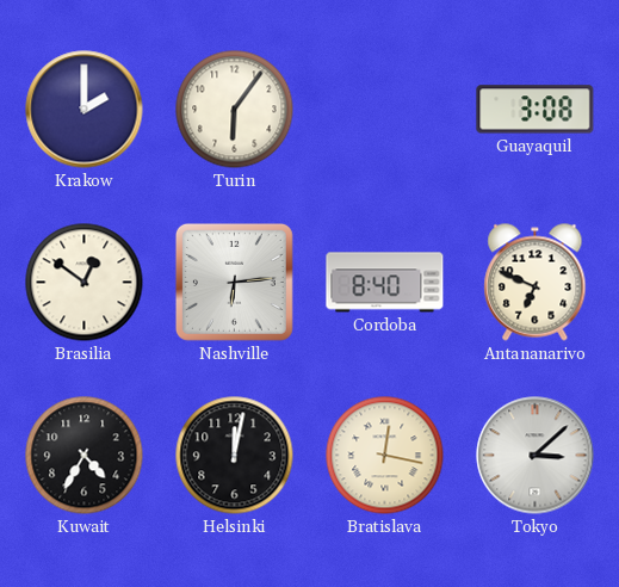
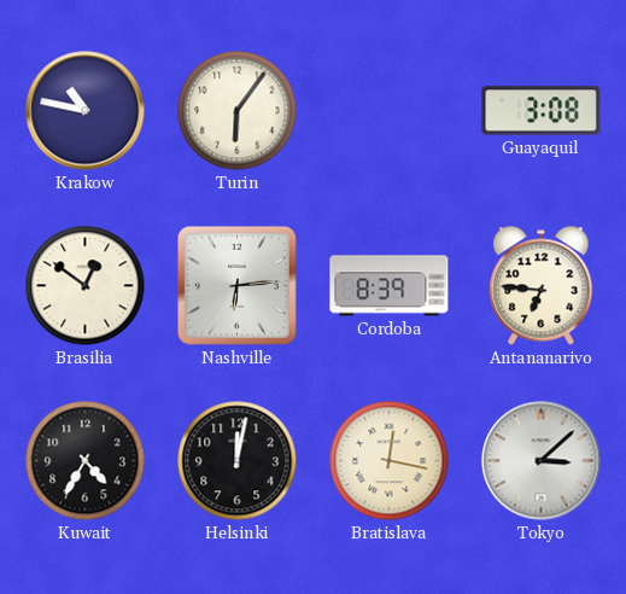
Krakow: 2:00 -> 10:47 (86, 111)
Cordoba: 8:40 -> 8:39 (390, 286)
Antananarivo: 6:49 -> 6:46 (542, 286)
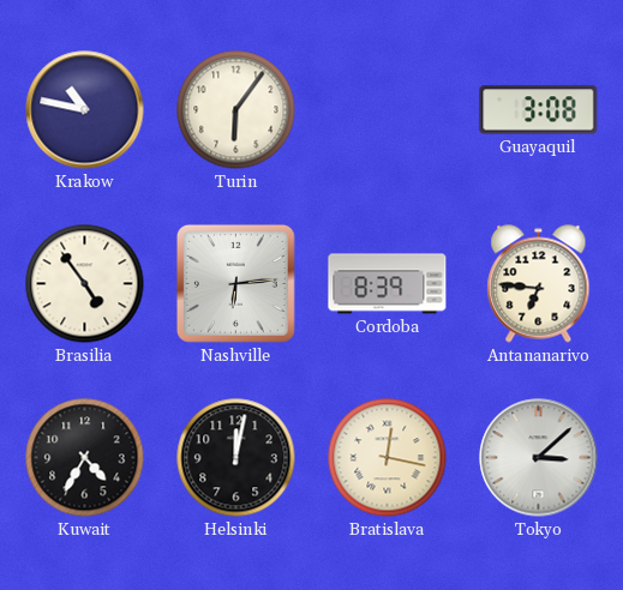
Brasilia: 12:51 -> 4:54 (85, 284)
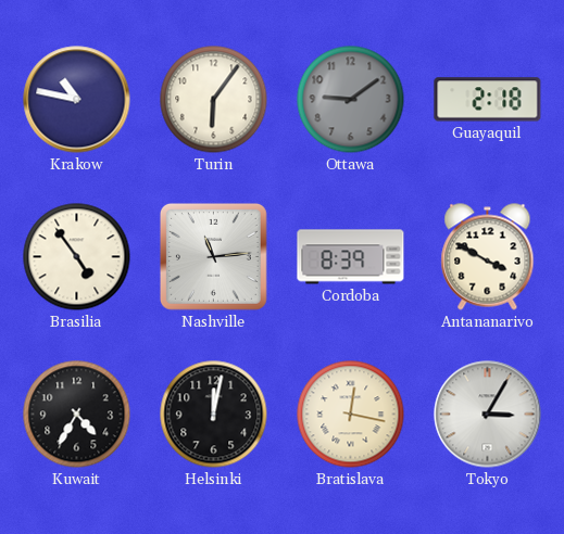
Ottawa: none -> 9:09 (351, 100)
Guayaquil: 3:08 -> 2:18 (488, 100)
Nashville: 6:14 -> 11:14 (213, 256)
Antananarivo: 6:46 -> 3:50 (488, 257)
Tokyo: 3:08 -> 3:05 (488, 415)
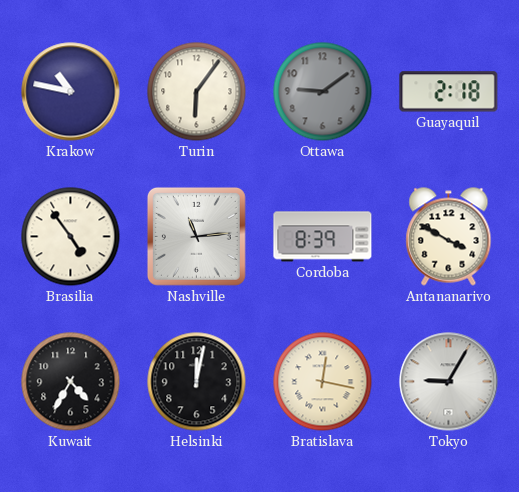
Tokyo: 3:05 -> 9:05 (449, 382)
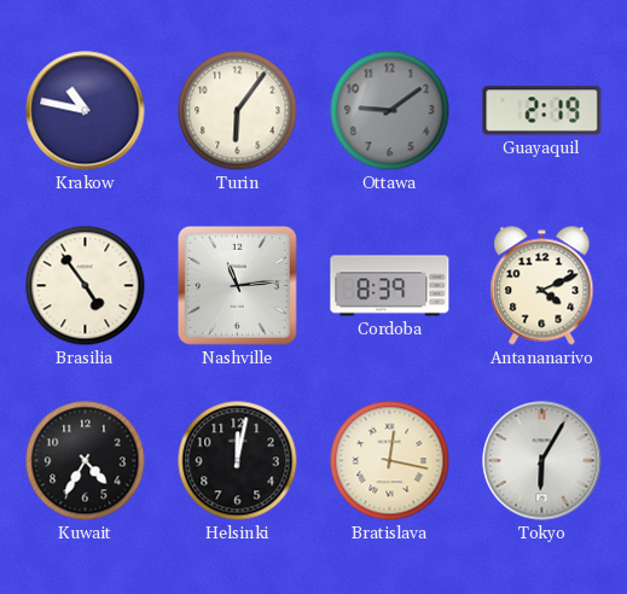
Guayaquil: 2:18 -> 2:19 (542, 111)
Antananarivo: 3:50 -> 4:11 (542, 286)
Tokyo: 9:05 -> 6:05 (542, 461)
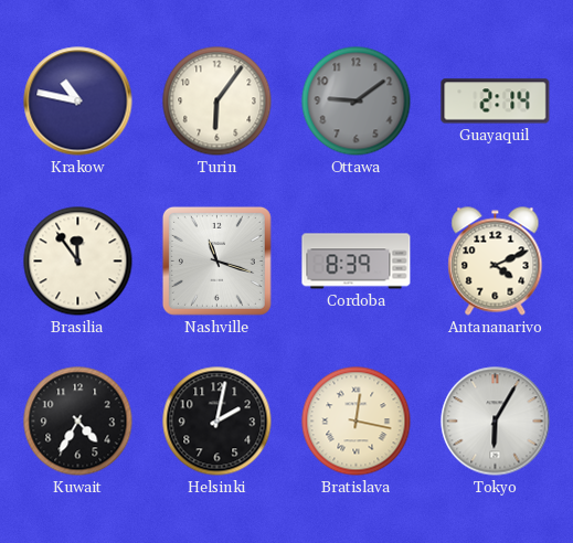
Guayaquil: 2:19 -> 2:14 (496, 102)
Brasilia: 4:54 -> 11:54 (78, 262)
Nashville: 11:14 -> 11:18 (216, 260)
Helsinki: 12:02 -> 2:02 (217, 422)
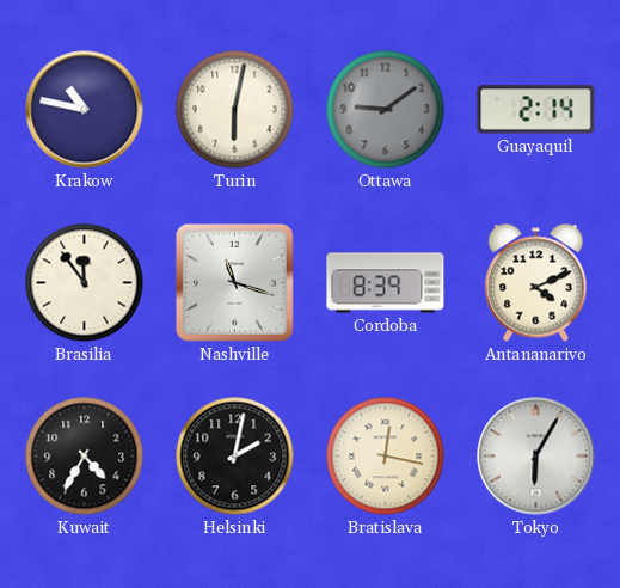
Turin: 6:06 -> 6:02 (235, 110)
